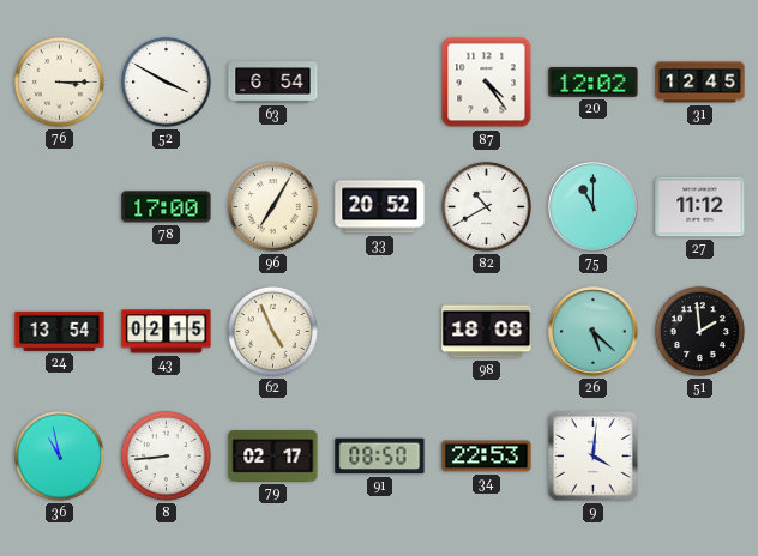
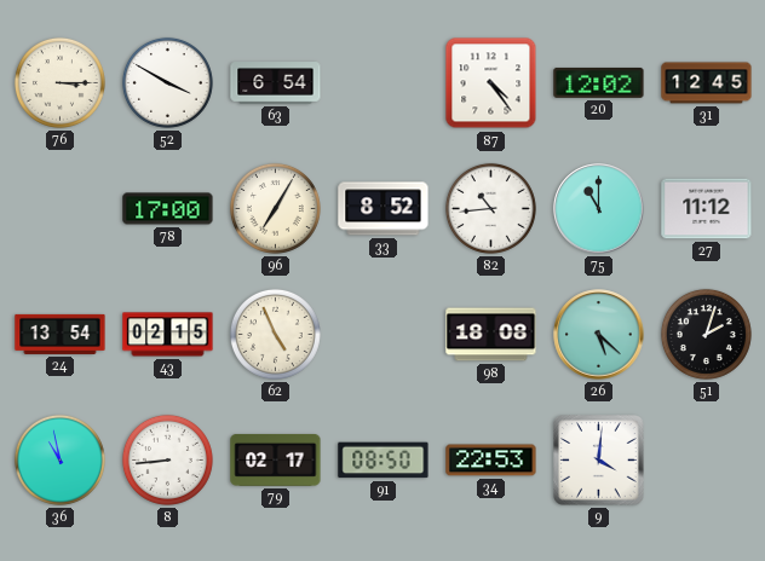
33: 20:52 -> 8:52 (384, 209)
82: 10:40 -> 10:44 (490, 208)
51: 1:59 -> 2:03 (706, 334)
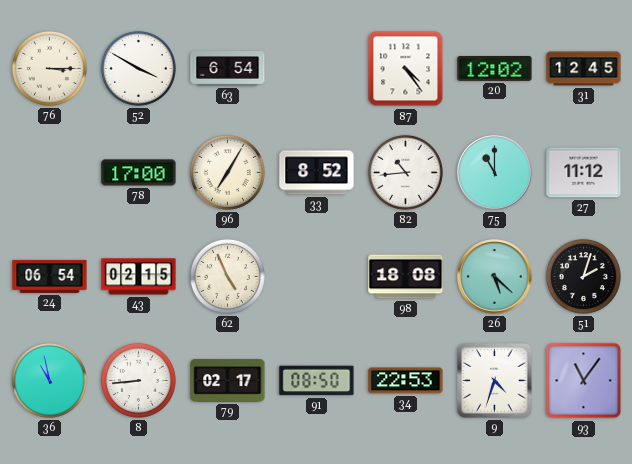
24: 13:54 -> 06:54 (50, 276)
9: 4:01 -> 4:33 (495, 381)
93: none -> 11:06 (584, 381)
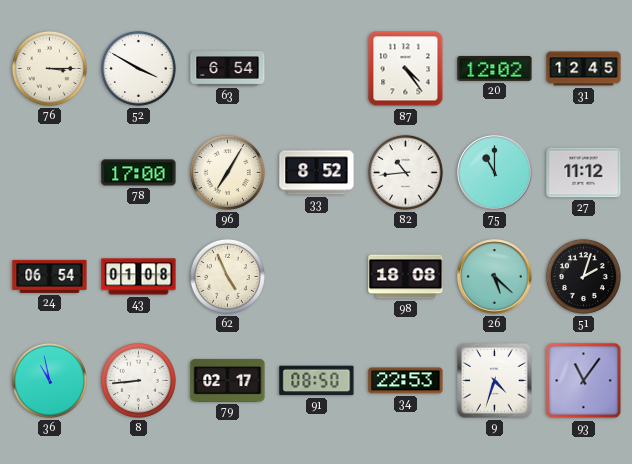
43: 02:15 -> 01:08 (139, 277)
